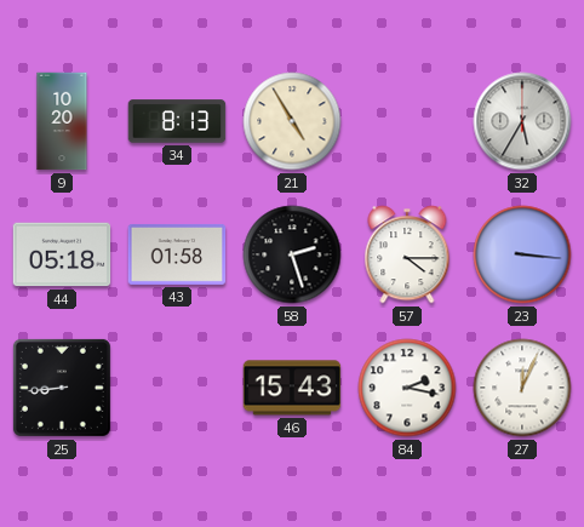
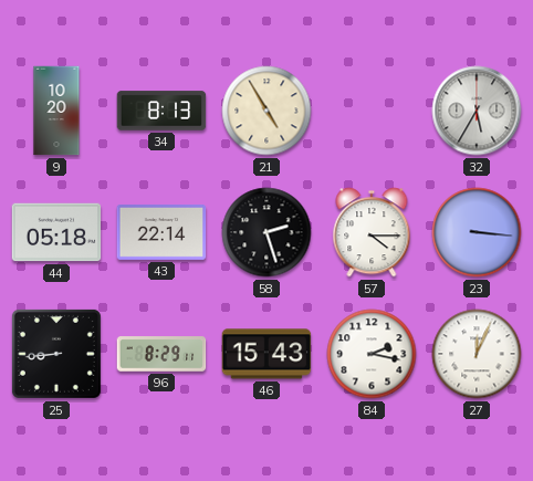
43: 01:58 -> 22:14 (161, 232)
96: none -> 8:29 (161, 354)
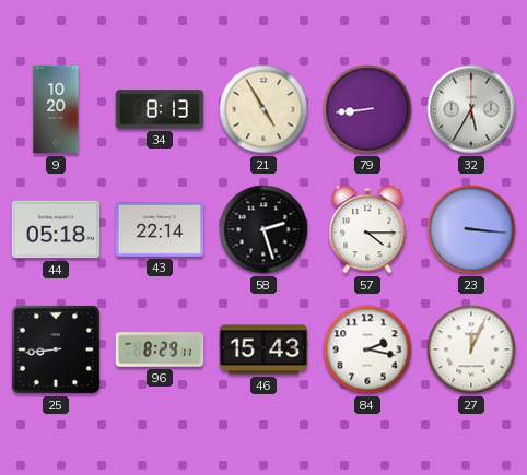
79: none -> 8:44 (367, 109)
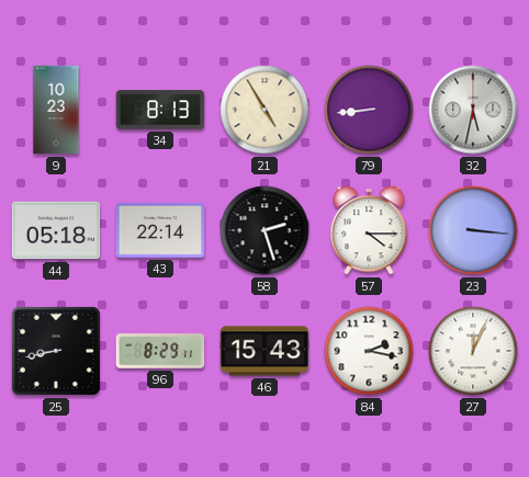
9: 10:20 -> 10:23 (56, 110)
32: 5:35 -> 5:32 (473, 110)
25: 8:44 -> 8:43 (56, 351)
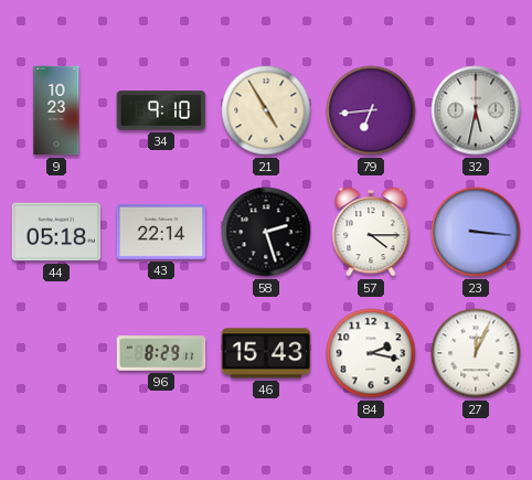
34: 8:13 -> 9:10 (161, 110)
79: 8:44 -> 6:44 (371, 110)
25: 8:43 -> none (56, 351)
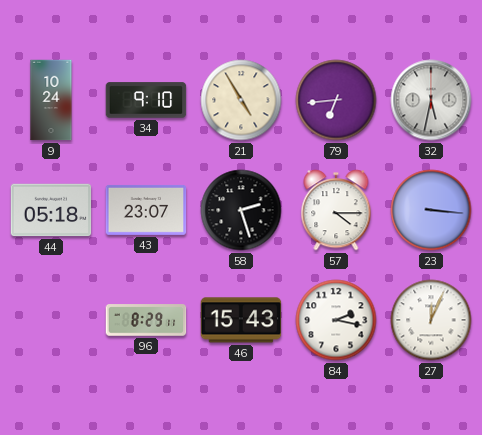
9: 10:23 -> 10:24 (51, 100)
43: 22:14 -> 23:07 (146, 210)
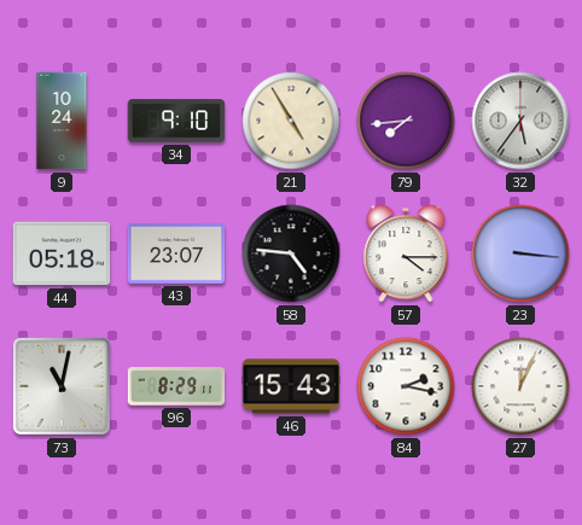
79: 6:44 -> 7:44 (406, 121)
32: 5:32 -> 5:36 (520, 121)
58: 2:27 -> 4:46 (291, 253)
73: none -> 11:02 (62, 386)
